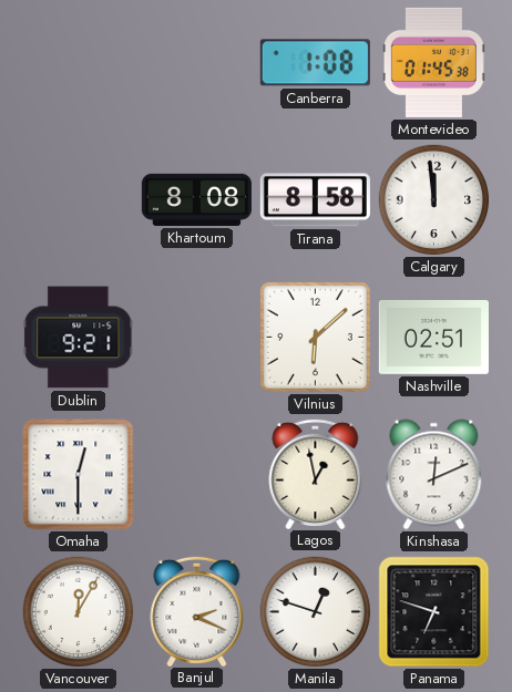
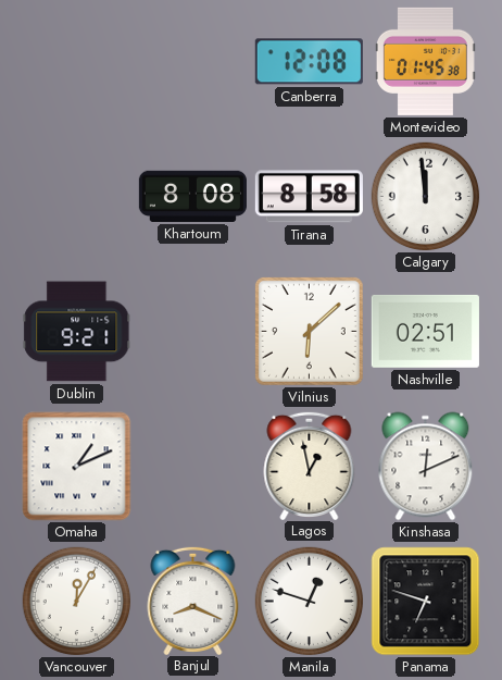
Canberra: 1:08 -> 12:08 (309, 62)
Omaha: 12:30 -> 1:11 (77, 467)
Banjul: 2:19 -> 8:19 (193, 599)
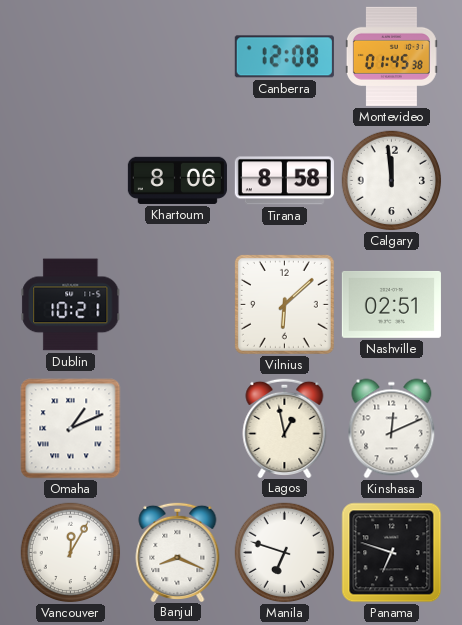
Khartoum: 8:08 -> 8:06 (177, 180)
Dublin: 9:21 -> 10:21 (71, 305)
Manila: 12:48 -> 6:48 (285, 553)
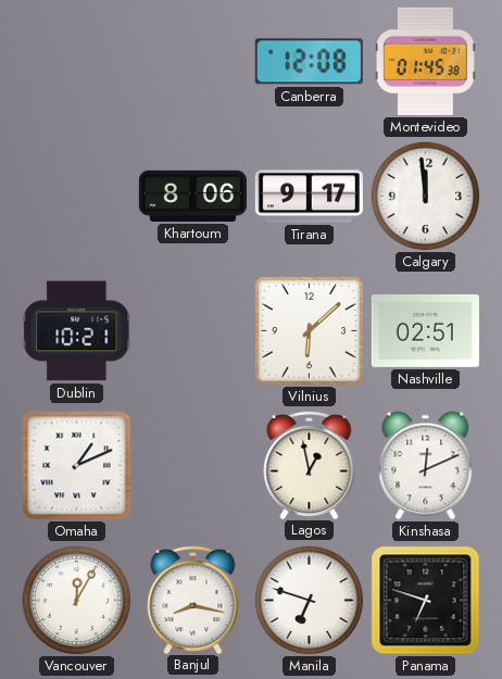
Tirana: 8:58 -> 9:17 (309, 197)
Banjul: 8:19 -> 8:17 (193, 599)
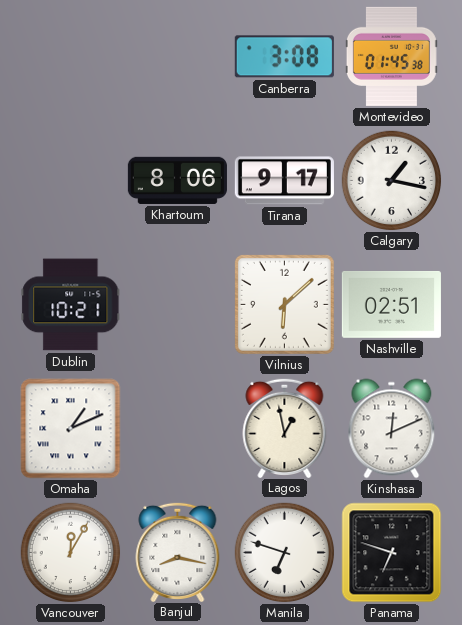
Canberra: 12:08 -> 3:08 (284, 57)
Calgary: 11:59 -> 1:17 (392, 181)
